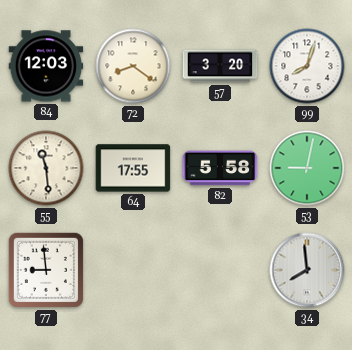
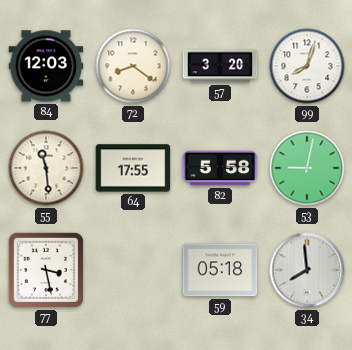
77: 8:59 -> 3:28 (46, 270)
59: none -> 05:18 (220, 270)
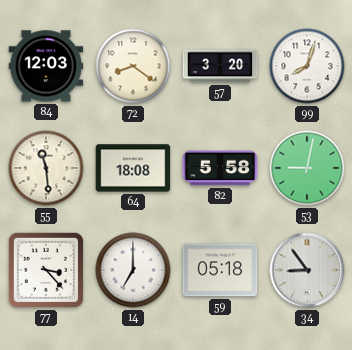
64: 17:55 -> 18:08 (133, 168)
77: 3:28 -> 3:23 (46, 270)
14: none -> 7:00 (133, 270)
34: 7:59 -> 8:54 (307, 270)
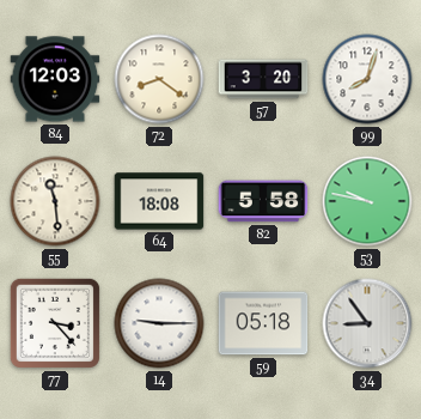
53: 9:02 -> 9:47 (367, 201)
14: 7:00 -> 9:15 (159, 323)
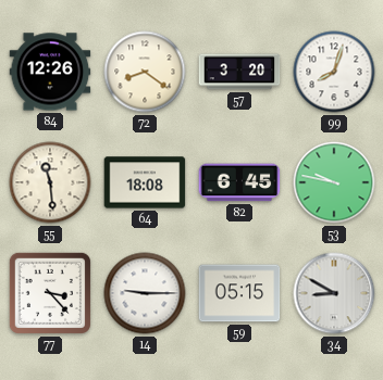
84: 12:03 -> 12:26 (50, 72)
82: 5:58 -> 6:45 (239, 182)
59: 05:18 -> 05:15 (239, 293)
34: 8:54 -> 8:50 (334, 293)
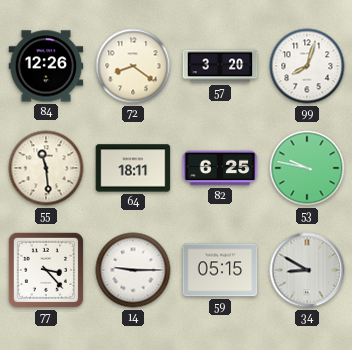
64: 18:08 -> 18:11 (133, 168)
82: 6:45 -> 6:25 (220, 168)
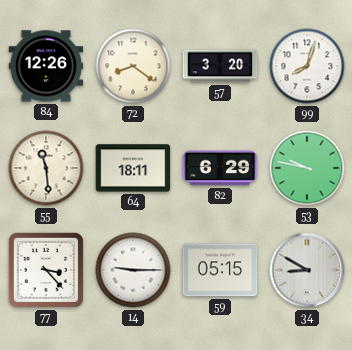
82: 6:25 -> 6:29 (220, 168)
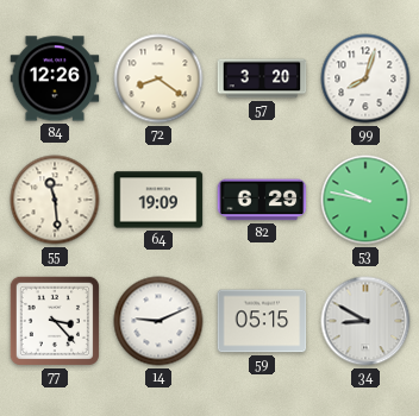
64: 18:11 -> 19:09 (158, 200)
14: 9:15 -> 9:11 (158, 321)
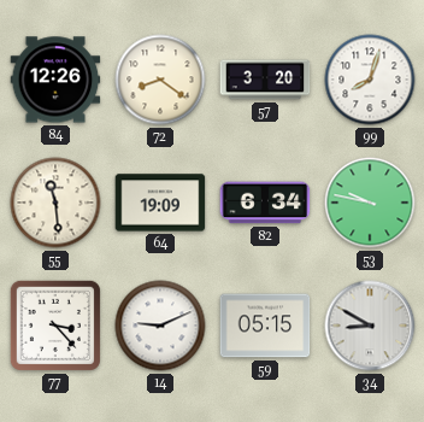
82: 6:29 -> 6:34 (265, 203)
